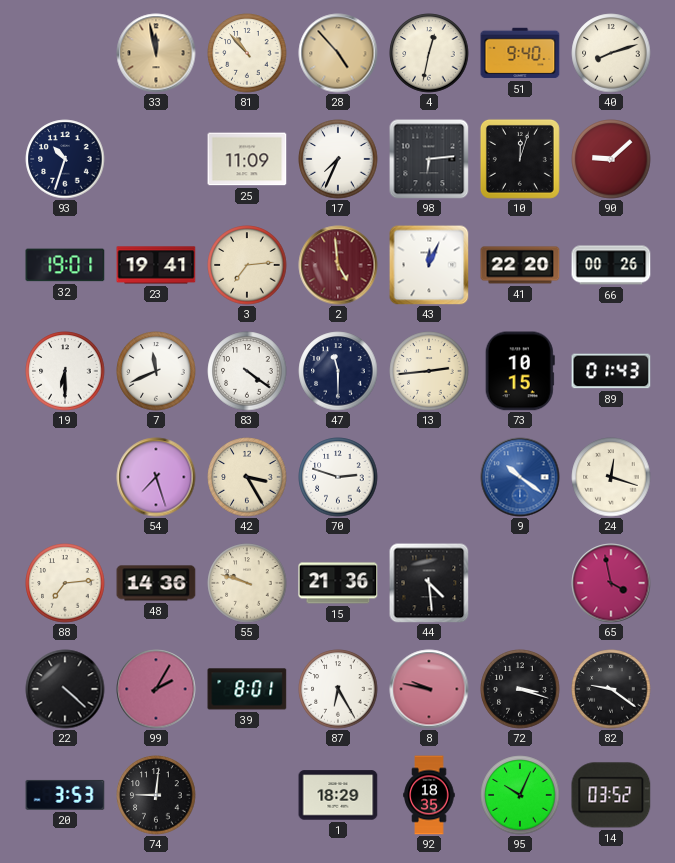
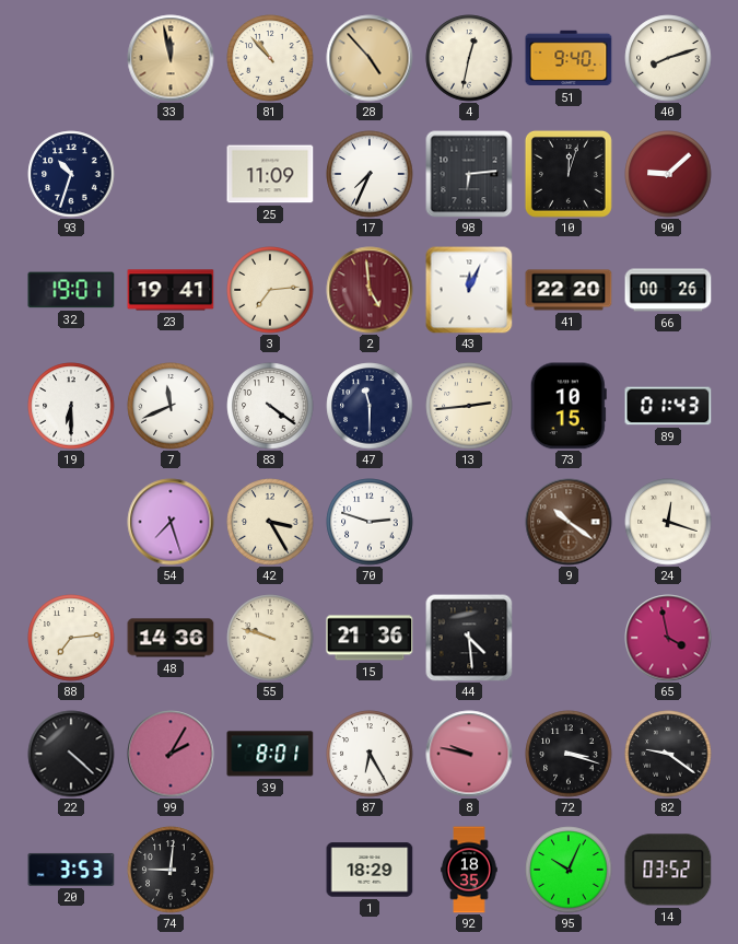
9 dial: blue -> brown (569, 522)
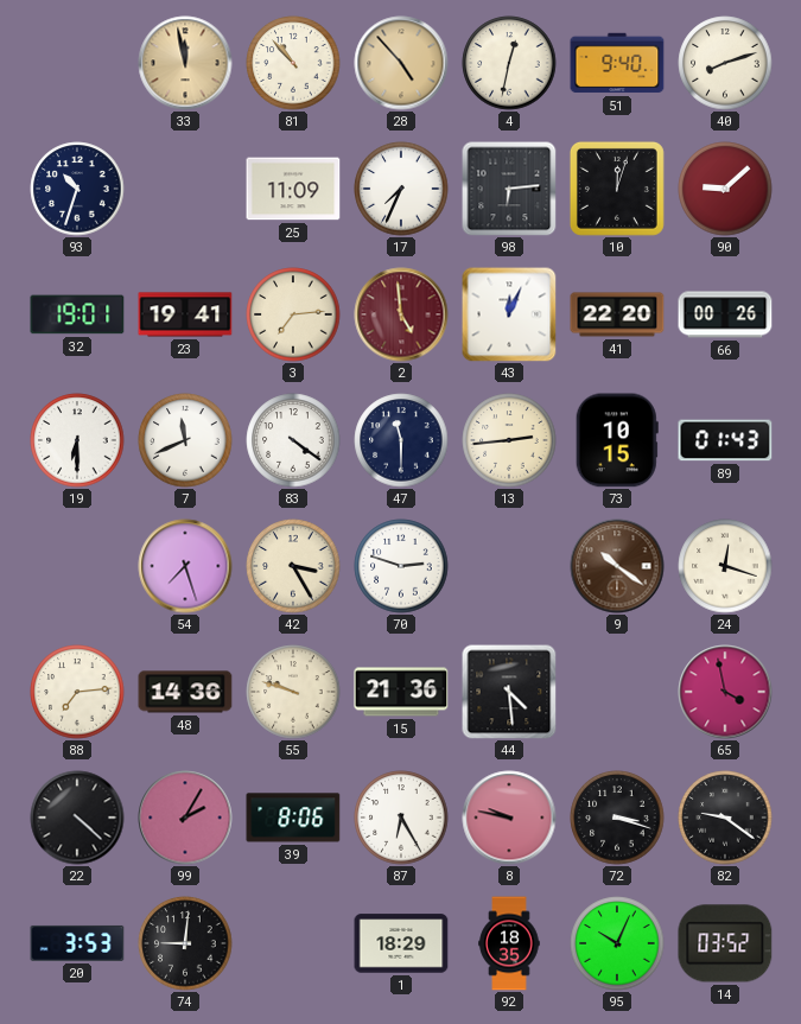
39: 8:01 -> 8:06 (293, 818)
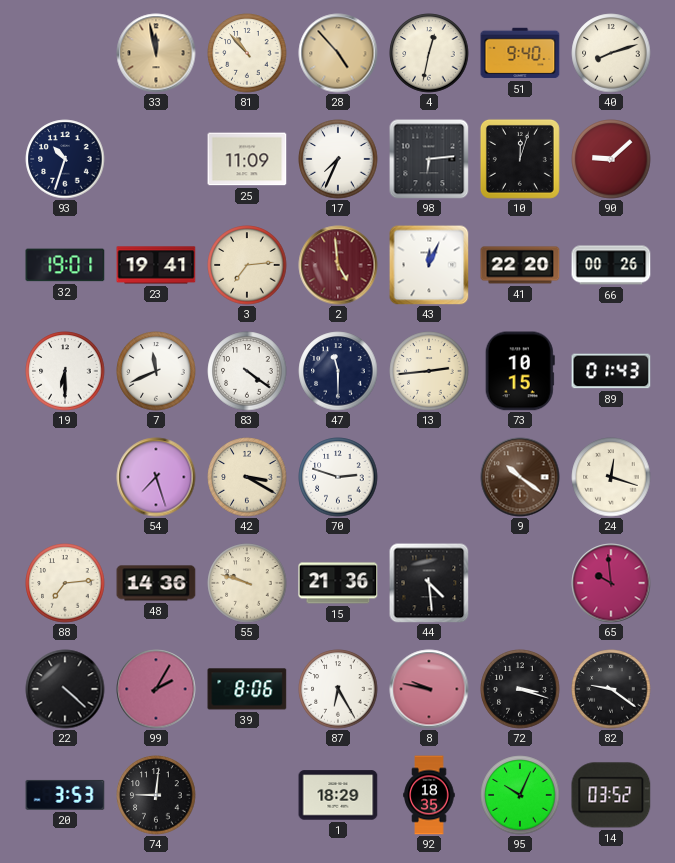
42: 3:25 -> 3:20 (247, 477)
65: 3:58 -> 9:59 (611, 583)
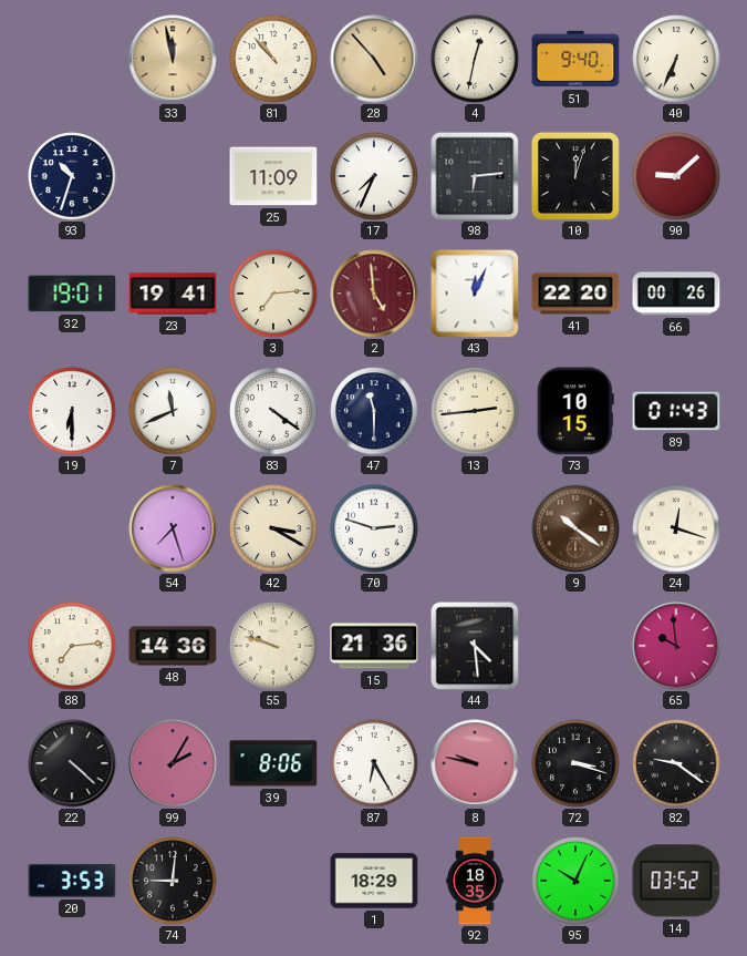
40: 8:12 -> 6:34 (676, 59)
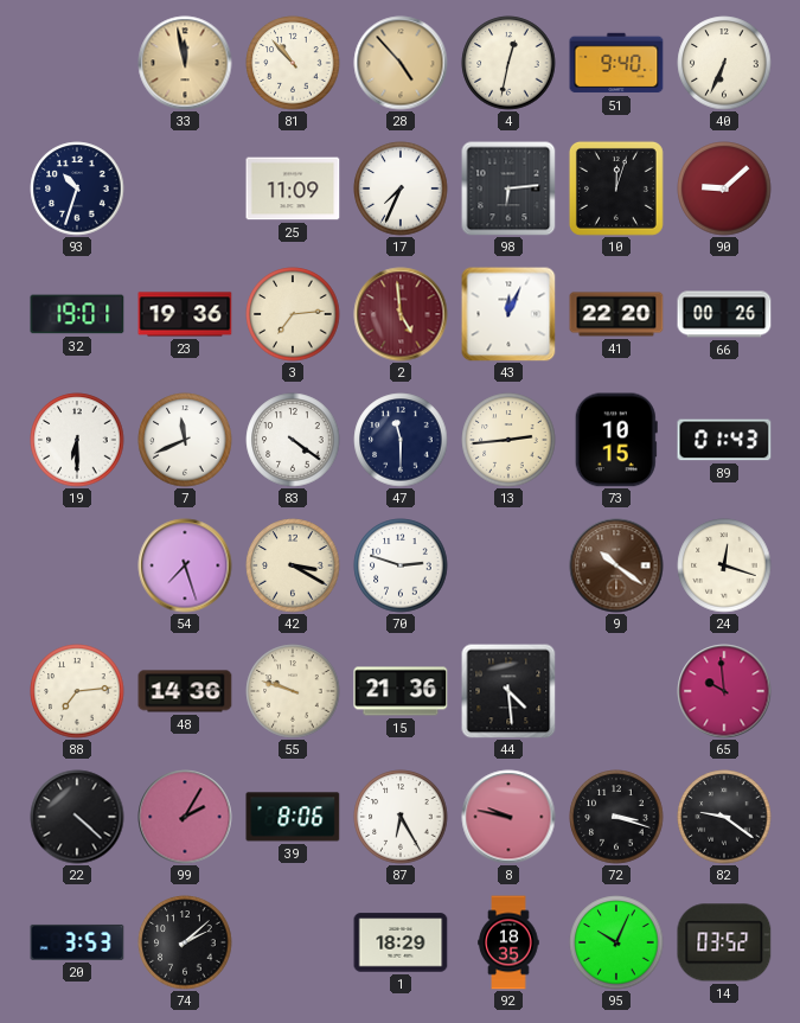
23: 19:41 -> 19:36 (185, 314)
74: 9:01 -> 2:08 (185, 942)
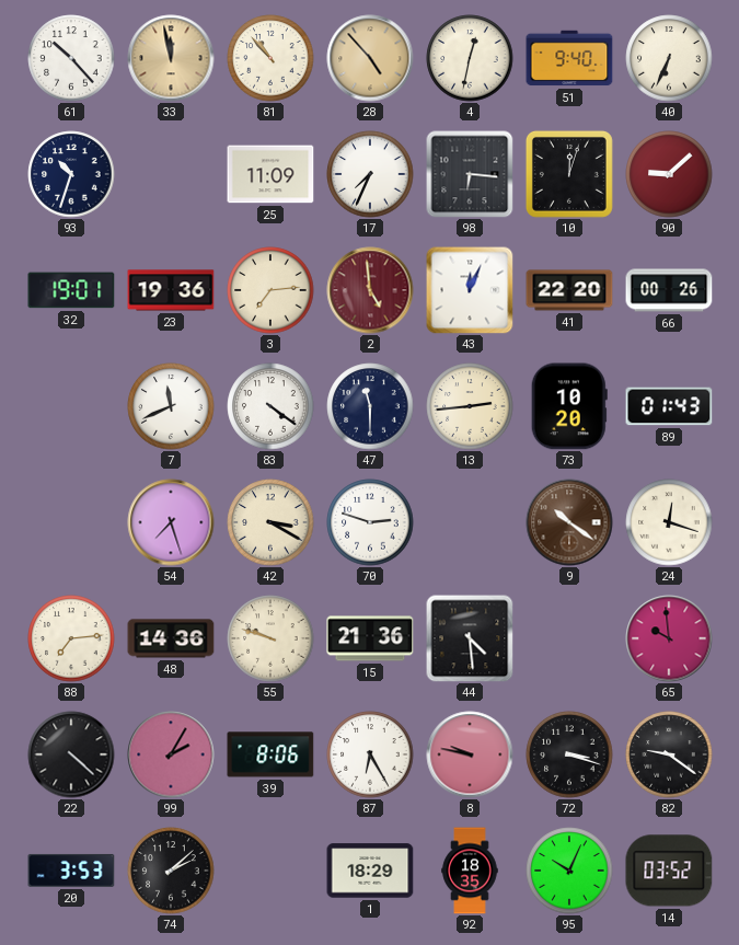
61: none -> 10:23 (71, 58)
98: 6:14 -> 6:16 (470, 174)
19: 6:30 -> none (77, 440)
73: 10:15 -> 10:20 (569, 406)
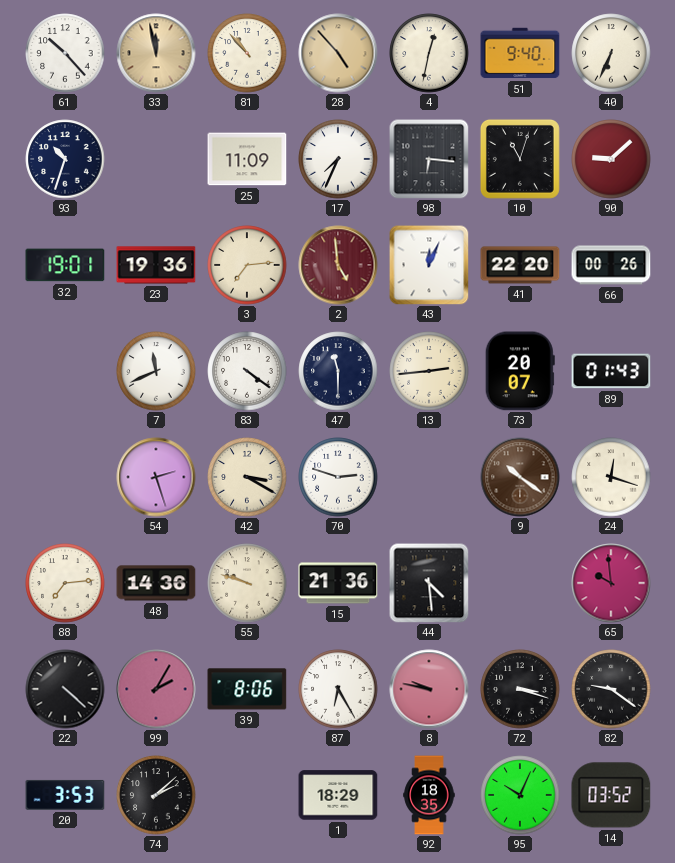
10: 12:03 -> 11:03 (520, 159)
73: 10:20 -> 20:07 (520, 371)
54: 7:27 -> 2:27 (156, 477)
